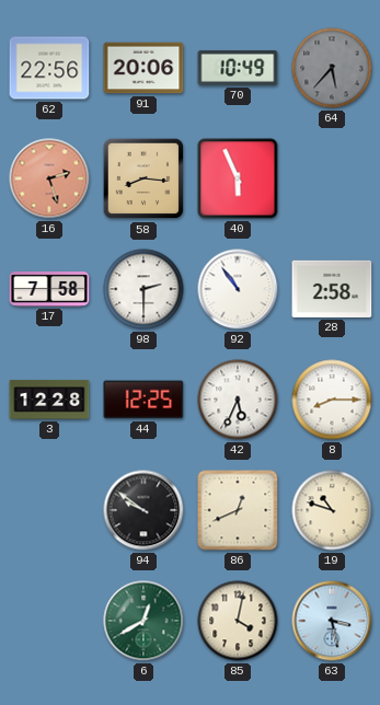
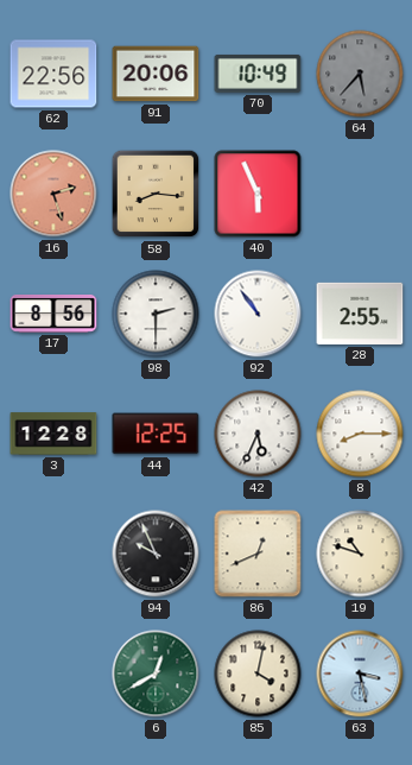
17: 7:58 -> 8:56 (53, 314)
28: 2:58 -> 2:55 (360, 314)
94: 9:51 -> 9:56 (156, 554)
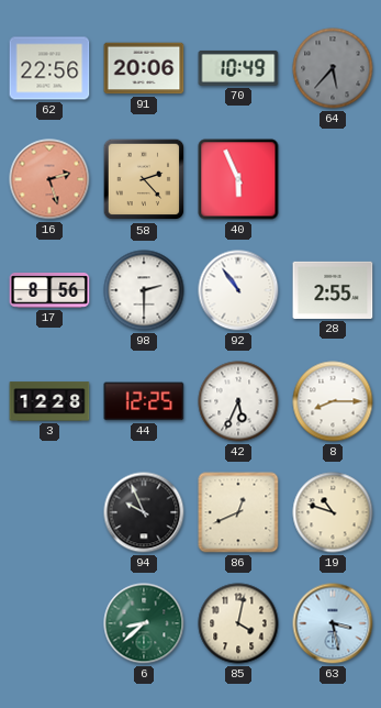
58: 8:16 -> 2:23 (144, 179)
6: 12:40 -> 8:38 (144, 623)
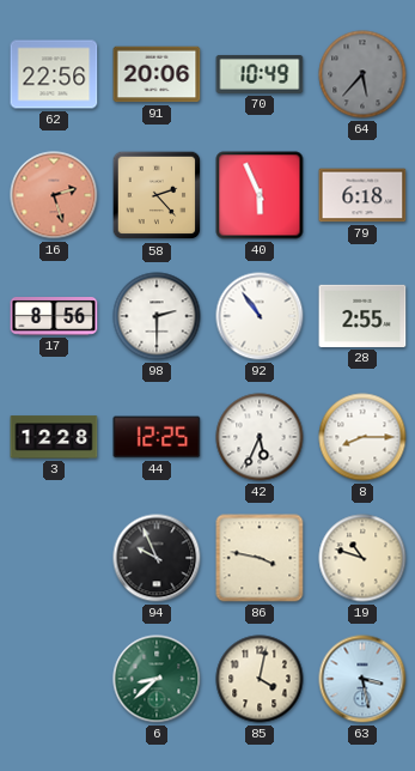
79: none -> 6:18 (362, 195)
86: 12:41 -> 3:47 (260, 558)
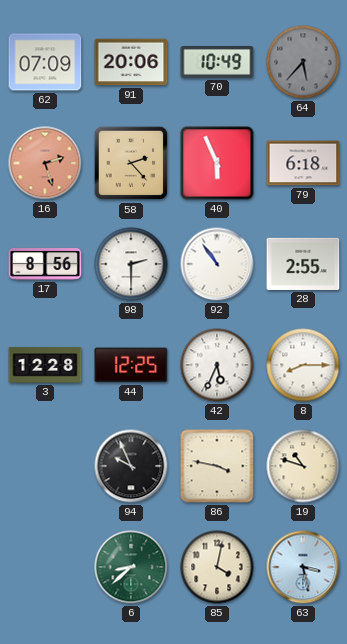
62: 22:56 -> 07:09 (45, 62)
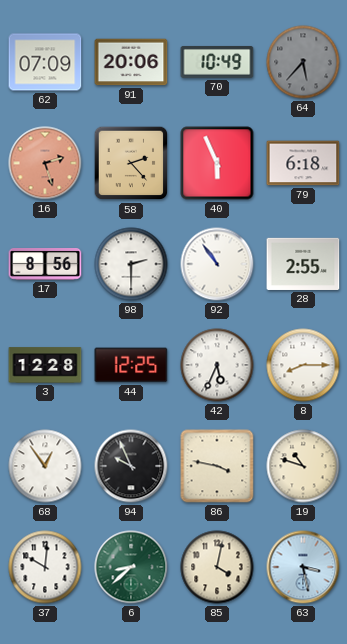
68: none -> 12:54 (45, 466)
37: none -> 10:01 (45, 567)
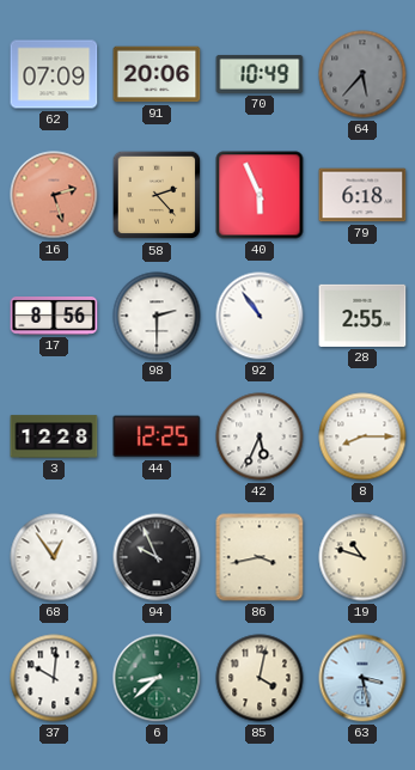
86: 3:47 -> 3:43 (260, 557)
